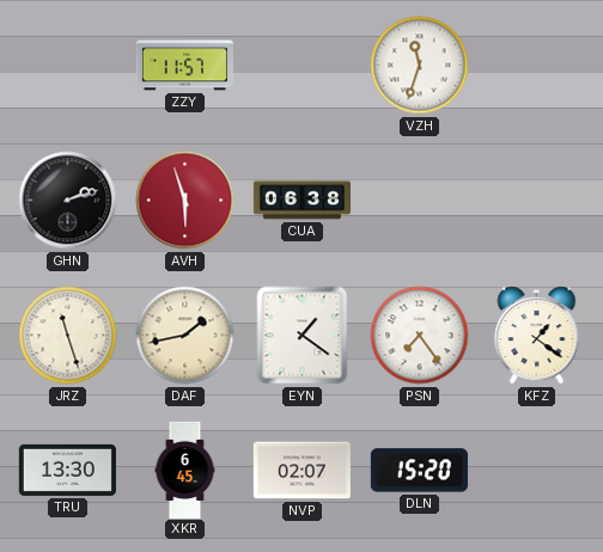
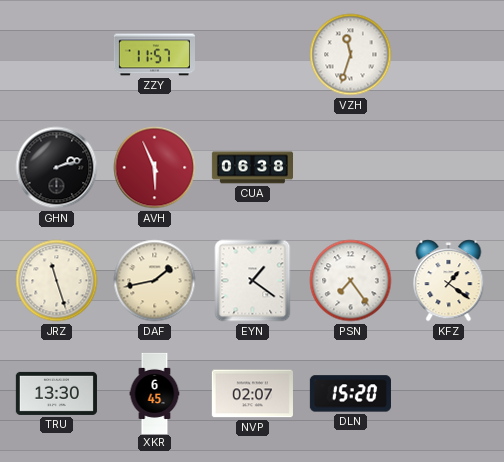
AVH: 5:57 -> 5:56 (155, 168)
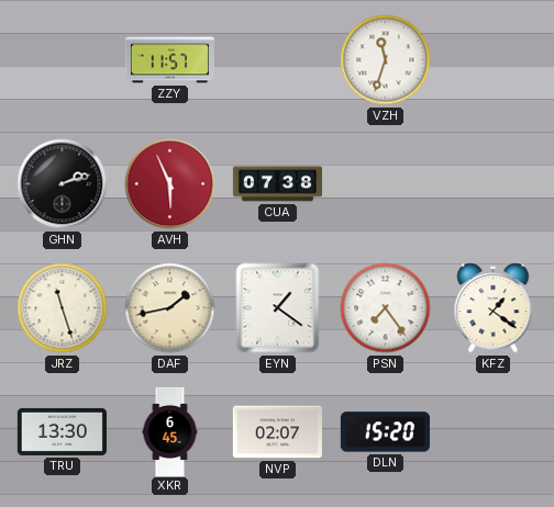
CUA: 06:38 -> 07:38 (277, 184)
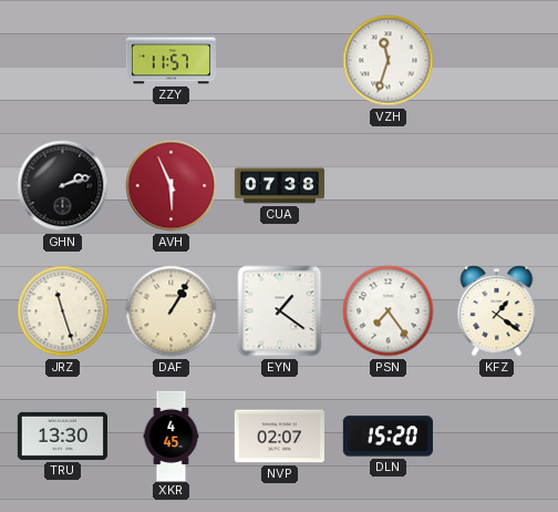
DAF: 1:43 -> 1:05 (172, 311)
XKR: 6:45 -> 4:45 (172, 436)
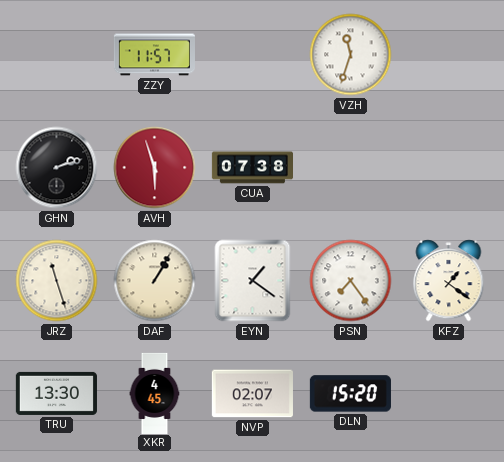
AVH: 5:56 -> 5:57 (155, 168)
